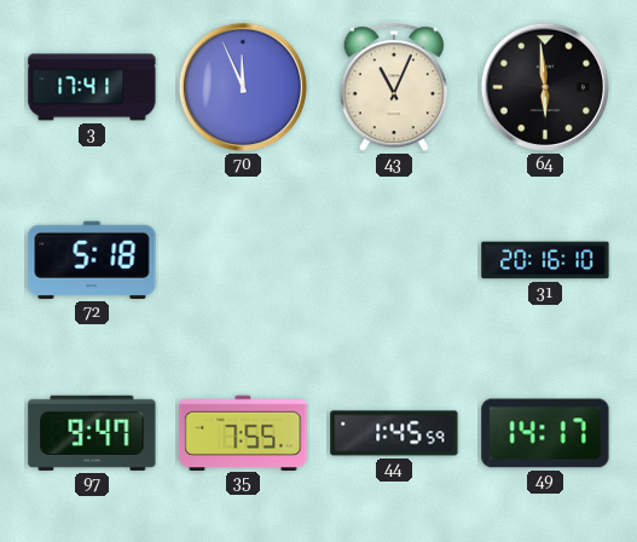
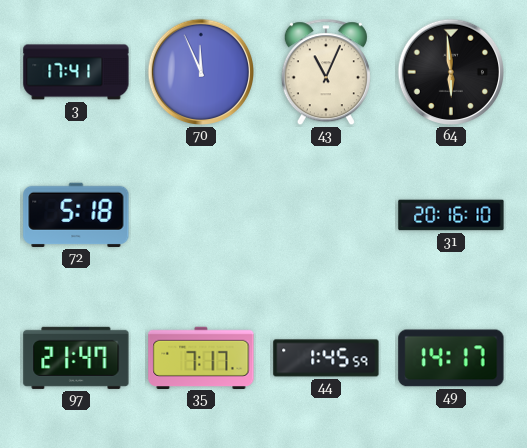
97: 9:47 -> 21:47 (76, 358)
35: 7:55 -> 7:17 (201, 357)
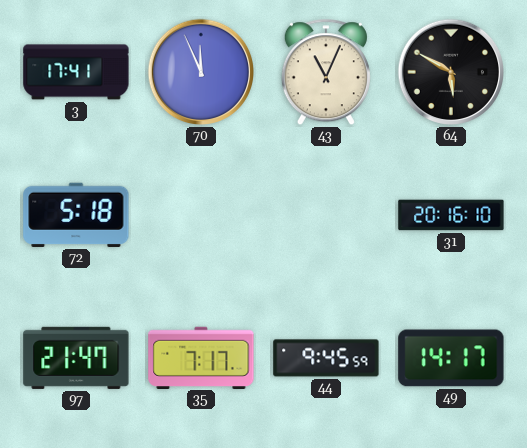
64: 5:59 -> 5:50 (451, 72)
44: 1:45 -> 9:45 (326, 358)
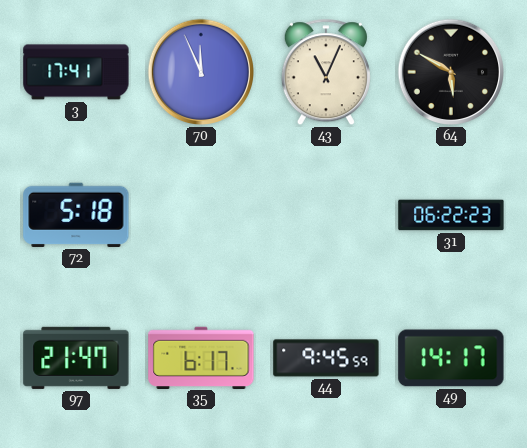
31: 20:16 -> 06:22 (451, 215)
35: 7:17 -> 6:17 (201, 357)
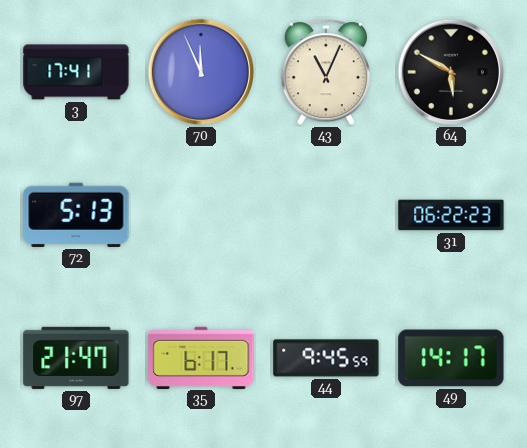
72: 5:18 -> 5:13 (76, 215)
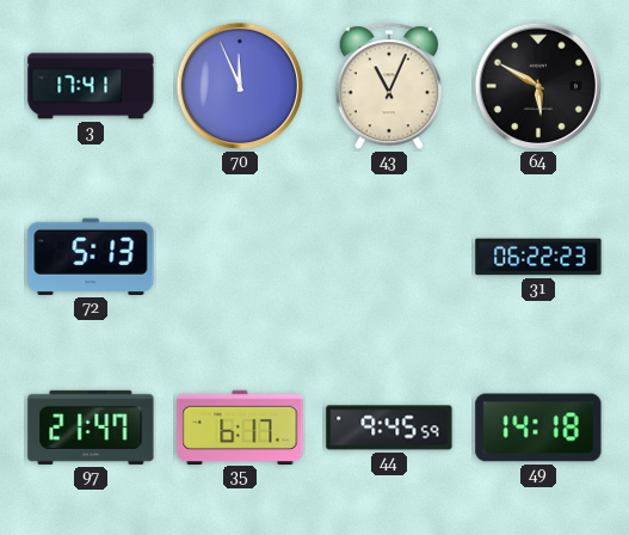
49: 14:17 -> 14:18 (538, 428)
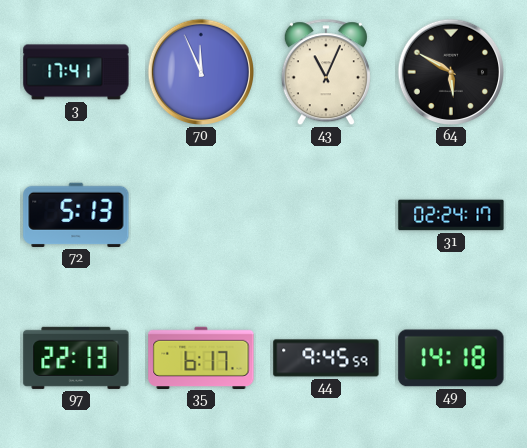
31: 06:22 -> 02:24 (451, 215)
97: 21:47 -> 22:13 (76, 358)
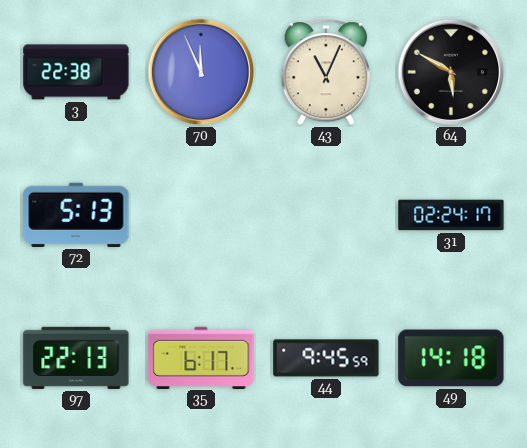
3: 17:41 -> 22:38 (76, 72)
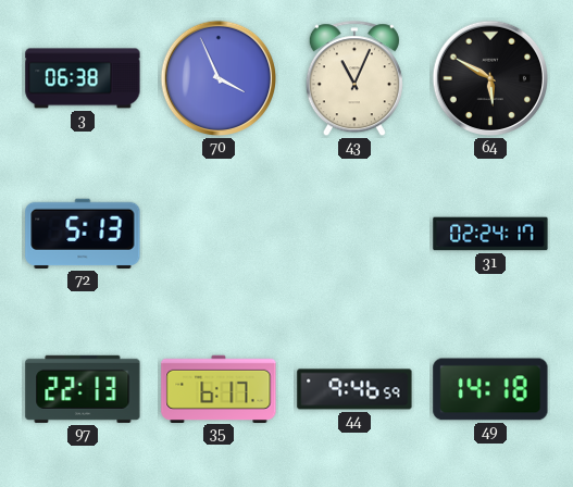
3: 22:38 -> 06:38 (83, 78)
70: 11:56 -> 3:56 (219, 78)
44: 9:45 -> 9:46 (354, 389)
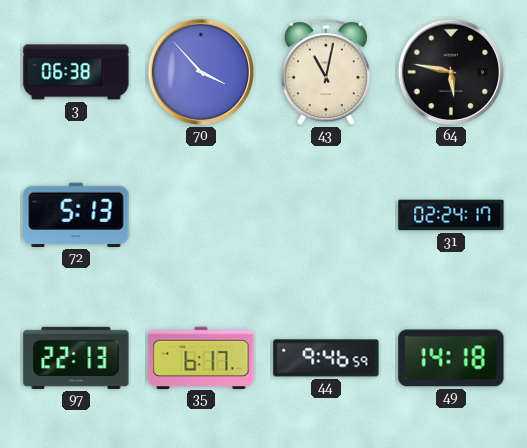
70: 3:56 -> 3:53 (201, 72)
43: 11:04 -> 11:02 (326, 73)
64: 5:50 -> 5:47 (451, 72)
